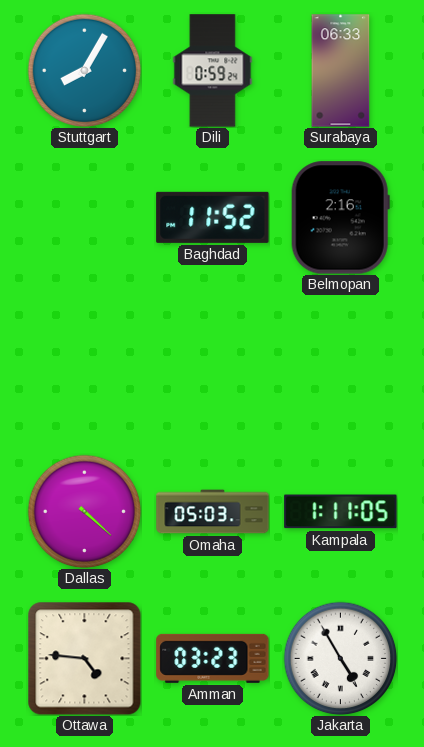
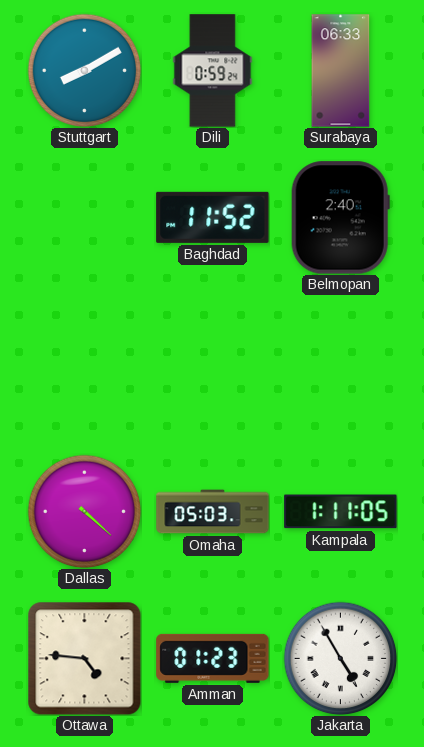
Stuttgart: 8:05 -> 8:10 (84, 70)
Belmopan: 2:16 -> 2:40 (340, 218)
Amman: 03:23 -> 01:23 (213, 658)
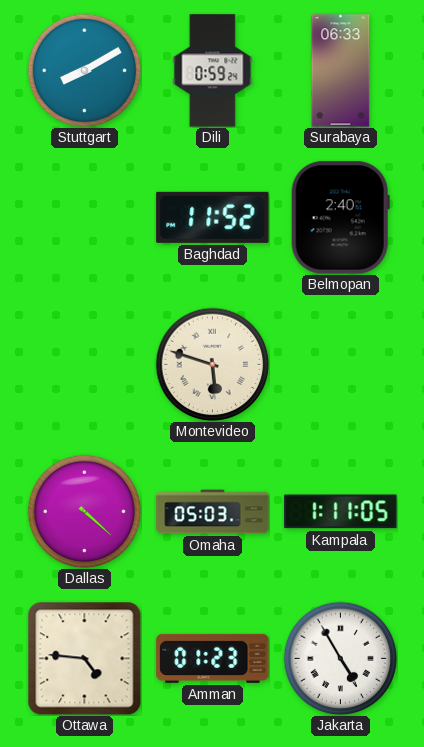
Montevideo: none -> 5:48 (212, 364)
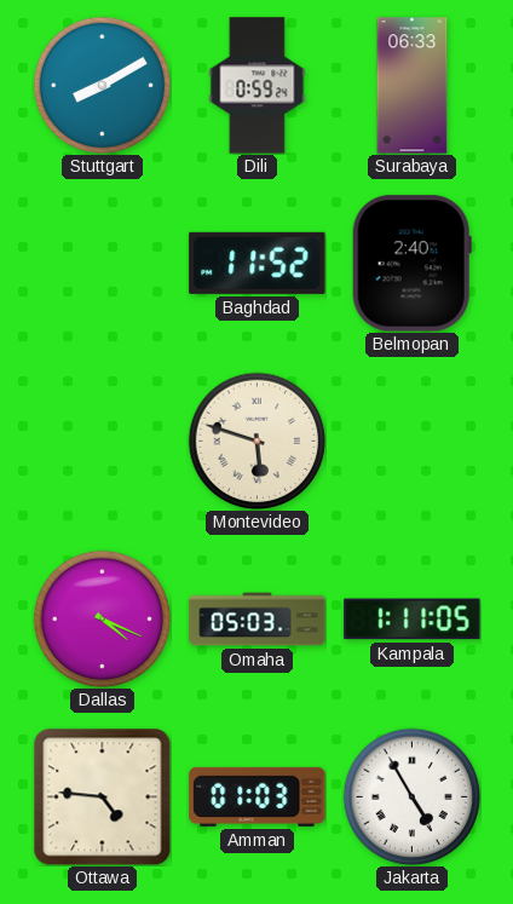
Dallas: 4:22 -> 4:19 (102, 618)
Amman: 01:23 -> 01:03 (258, 796)
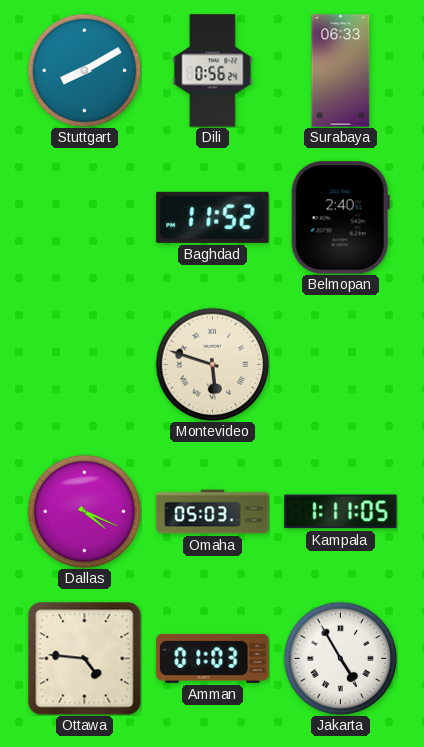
Dili: 0:59 -> 0:56 (213, 71)
